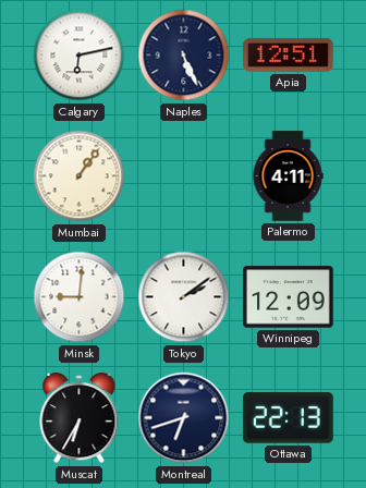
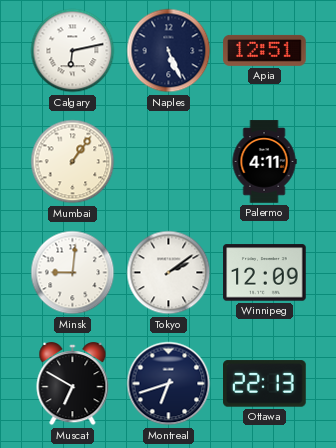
Muscat: 6:35 -> 6:50 (73, 385)
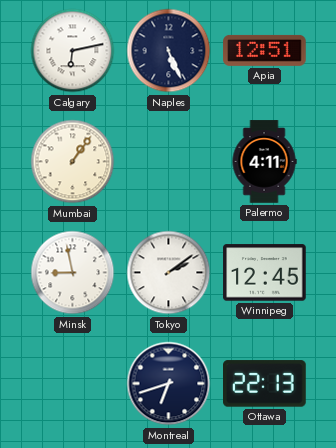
Minsk: 9:01 -> 8:58 (73, 273)
Winnipeg: 12:09 -> 12:45 (265, 273)
Muscat: 6:50 -> none (73, 385)
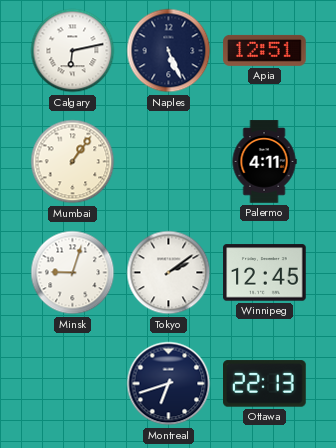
Minsk: 8:58 -> 9:03 (73, 273)
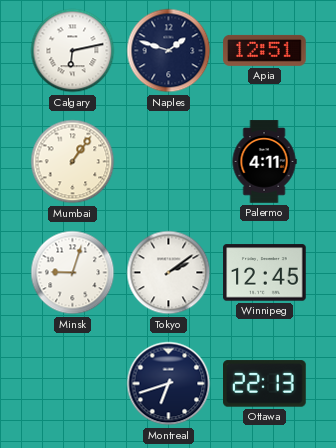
Naples: 5:26 -> 1:48 (169, 51)
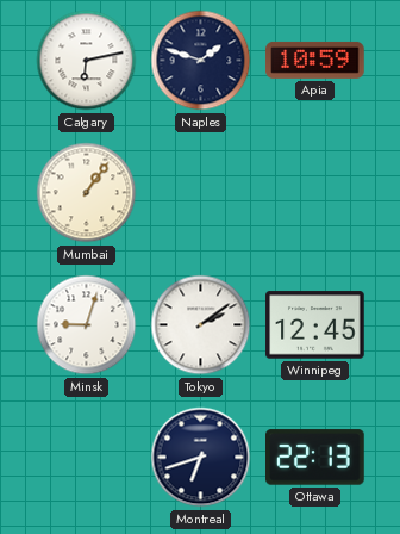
Apia: 12:51 -> 10:59 (315, 60)
Palermo: 4:11 -> none (264, 162)
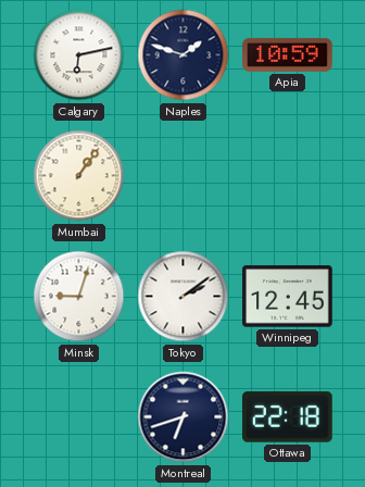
Ottawa: 22:13 -> 22:18 (288, 417)
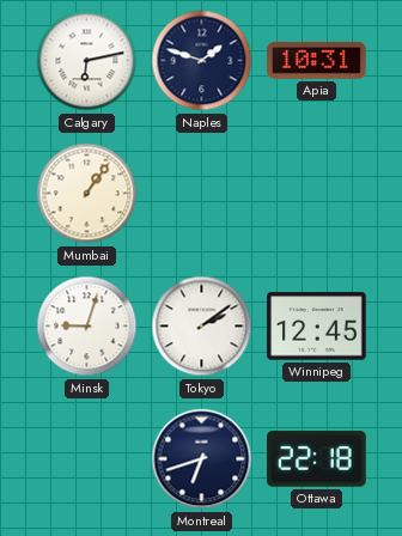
Apia: 10:59 -> 10:31 (317, 60)
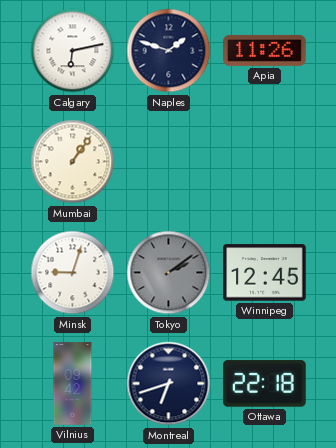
Apia: 10:31 -> 11:26 (265, 50)
Tokyo dial: white -> grey (169, 273)
Vilnius: none -> 09:42 (73, 384)
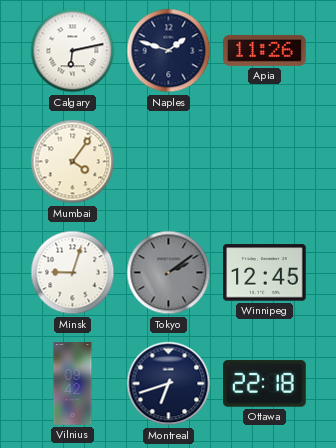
Mumbai: 1:06 -> 4:06 (73, 162)
